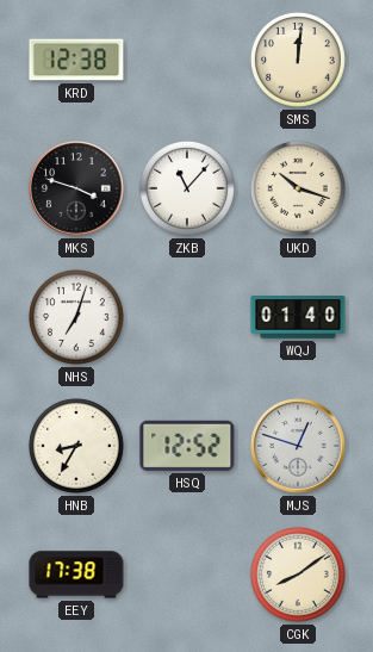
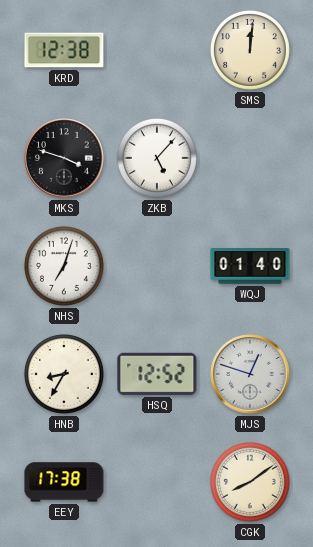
ZKB: 11:07 -> 5:07 (157, 158)
UKD: 10:18 -> none (298, 188)
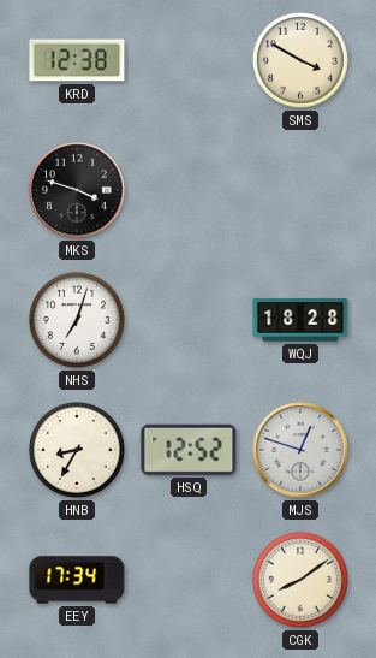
SMS: 12:01 -> 3:50 (300, 60)
ZKB: 5:07 -> none (157, 158)
WQJ: 01:40 -> 18:28 (300, 320)
EEY: 17:38 -> 17:34 (77, 580)
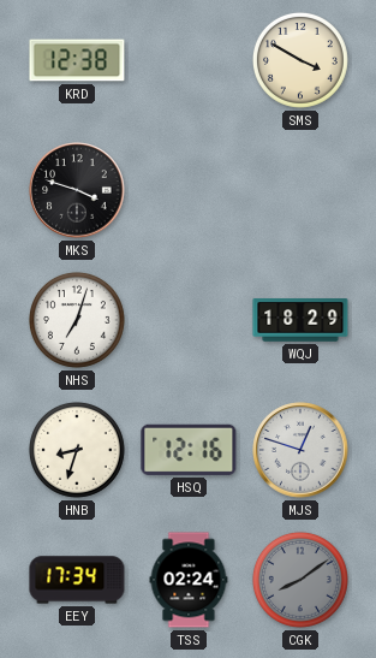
WQJ: 18:28 -> 18:29 (300, 320)
HNB: 8:35 -> 8:33 (77, 450)
HSQ: 12:52 -> 12:16 (189, 450)
TSS: none -> 02:24 (189, 580)
CGK dial: cream -> grey (300, 580)
